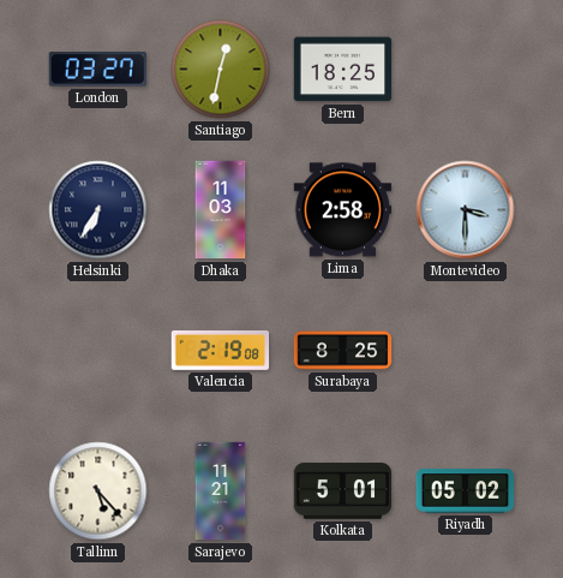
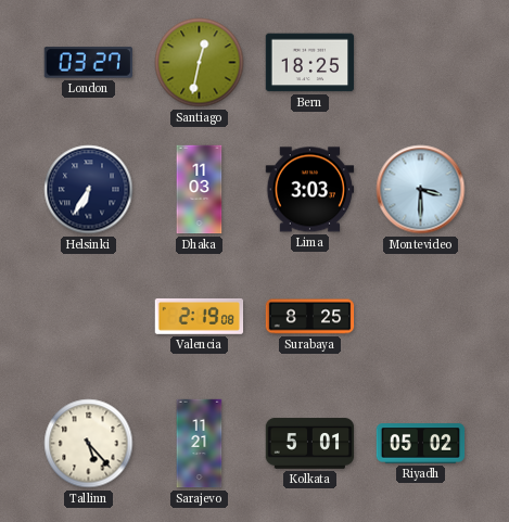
Lima: 2:58 -> 3:03 (310, 190)
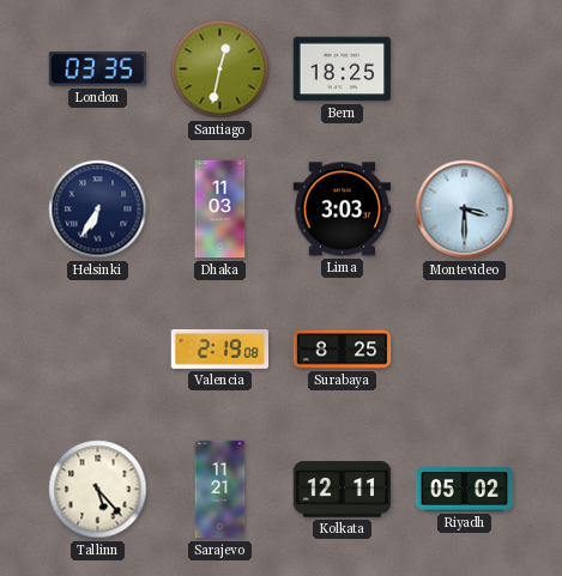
London: 03:27 -> 03:35 (97, 69)
Kolkata: 5:01 -> 12:11 (343, 490)
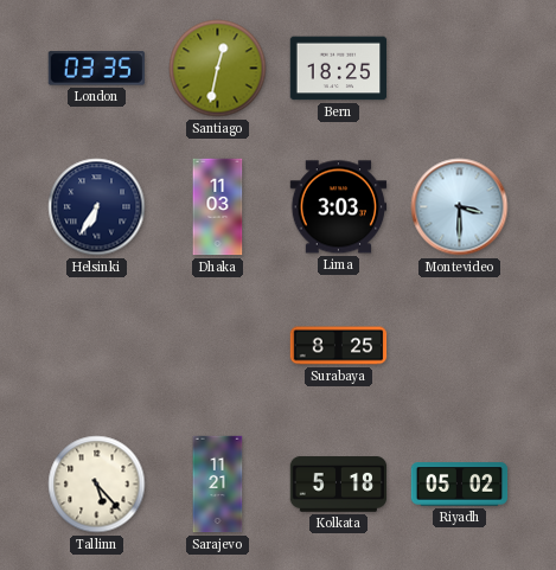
Valencia: 2:19 -> none (220, 350)
Kolkata: 12:11 -> 5:18 (339, 485)
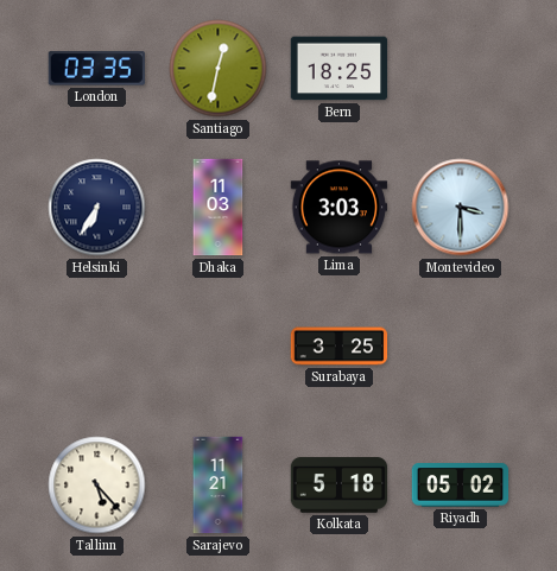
Surabaya: 8:25 -> 3:25 (340, 347)
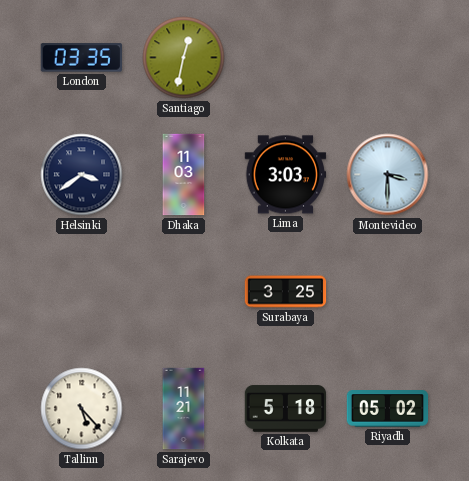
Bern: 18:25 -> none (340, 69)
Helsinki: 6:35 -> 3:39 (82, 175)
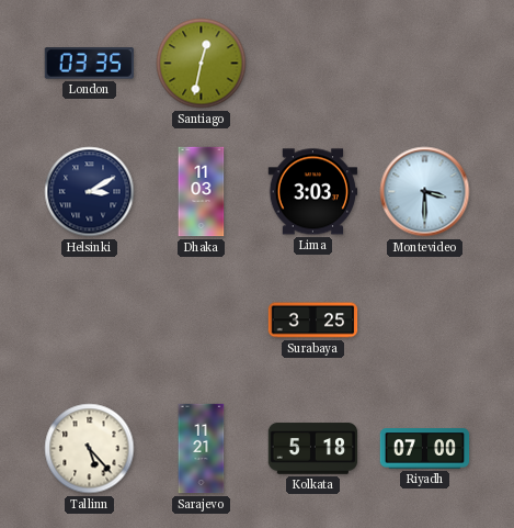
Helsinki: 3:39 -> 3:10 (90, 192)
Riyadh: 05:02 -> 07:00 (425, 449)
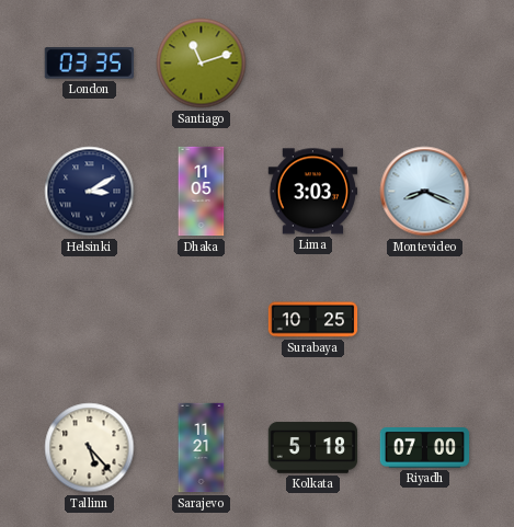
Santiago: 12:32 -> 11:12 (202, 64)
Dhaka: 11:03 -> 11:05 (202, 192)
Montevideo: 3:30 -> 8:19 (425, 192)
Surabaya: 3:25 -> 10:25 (313, 320)
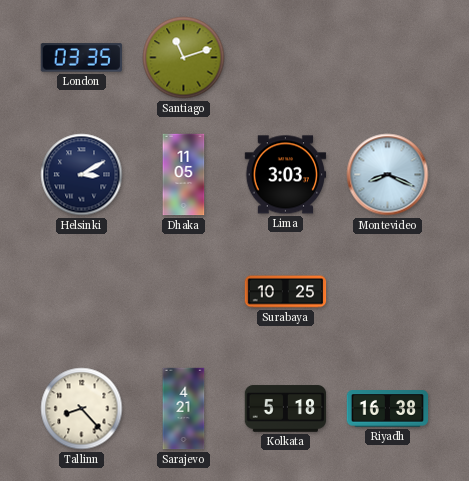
Tallinn: 5:23 -> 8:23 (82, 409)
Sarajevo: 11:21 -> 4:21 (184, 409)
Riyadh: 07:00 -> 16:38 (388, 409)
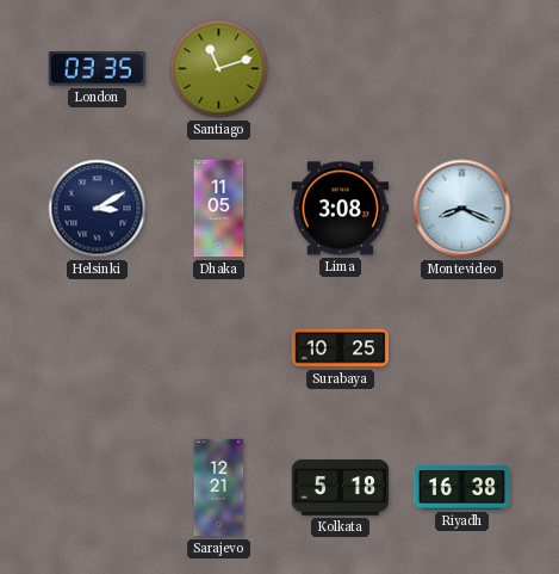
Lima: 3:03 -> 3:08 (341, 209)
Tallinn: 8:23 -> none (82, 409)
Sarajevo: 4:21 -> 12:21 (219, 488)
